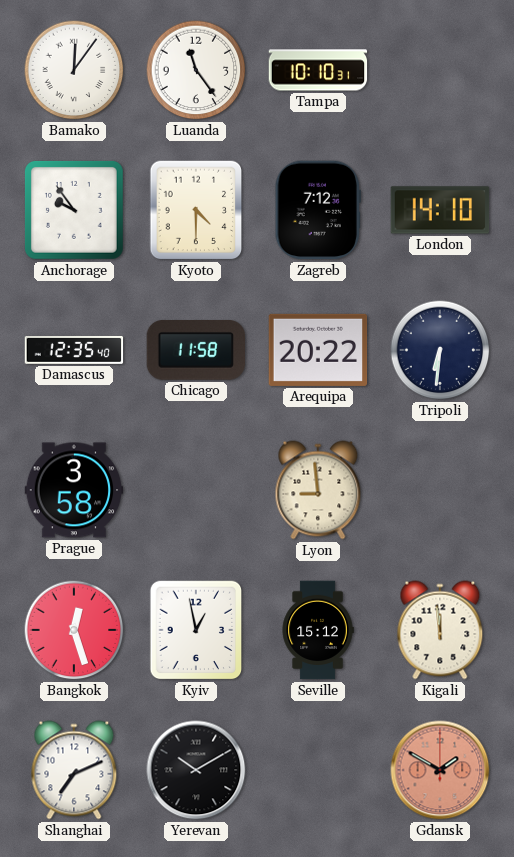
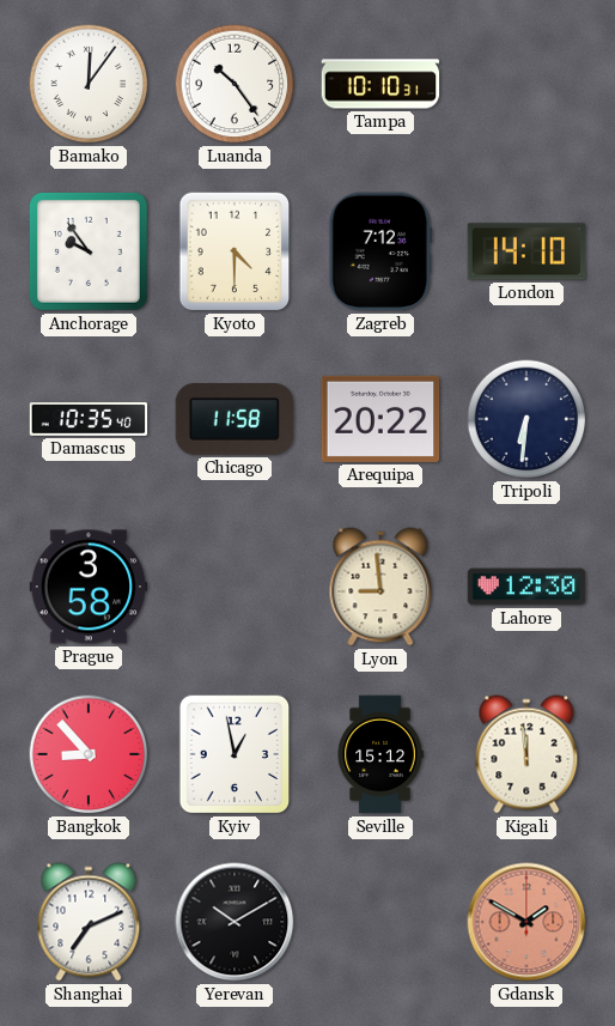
Luanda: 11:24 -> 10:24 (235, 84)
Damascus: 12:35 -> 10:35 (89, 419)
Lahore: none -> 12:30 (526, 587)
Bangkok: 12:27 -> 8:53 (89, 754)
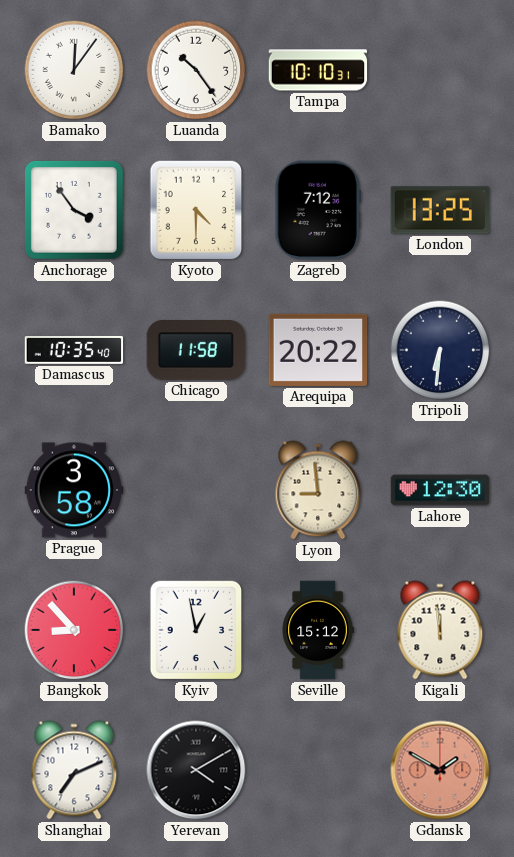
Anchorage: 9:54 -> 3:54 (74, 210)
London: 14:10 -> 13:25 (440, 210)
Yerevan: 10:10 -> 4:10 (196, 770)
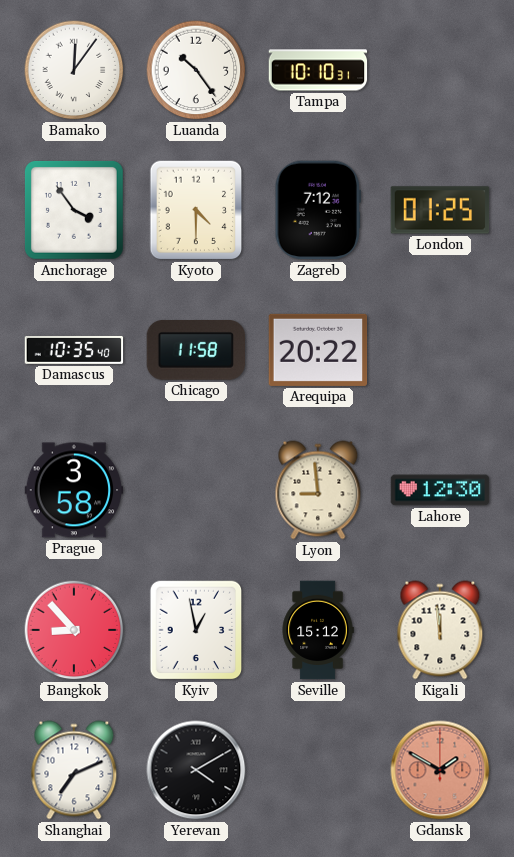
London: 13:25 -> 01:25 (440, 210)
Tripoli: 6:31 -> none (440, 350)
